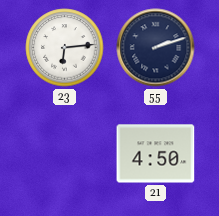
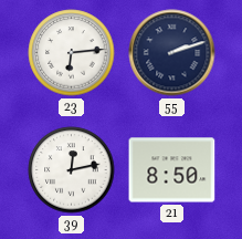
39: none -> 12:13 (72, 170)
21: 4:50 -> 8:50 (172, 170)
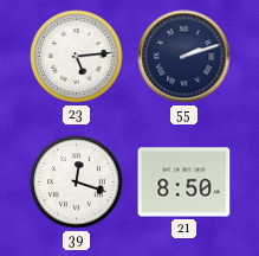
23: 6:14 -> 5:14 (77, 57)
39: 12:13 -> 12:18 (77, 183)
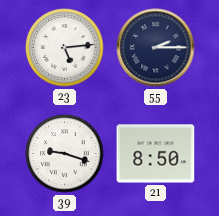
55: 2:12 -> 2:15 (156, 48)
39: 12:18 -> 9:18 (65, 154)
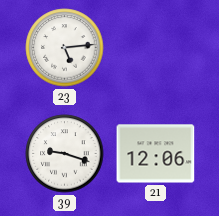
55: 2:15 -> none (156, 48)
21: 8:50 -> 12:06 (156, 154)
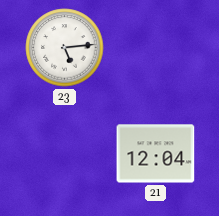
39: 9:18 -> none (65, 154)
21: 12:06 -> 12:04 (156, 154)
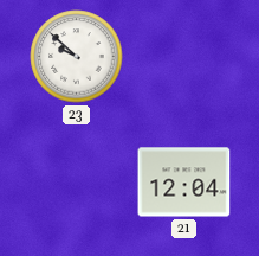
23: 5:14 -> 9:52 (77, 57)
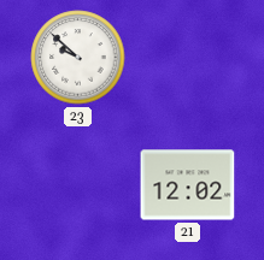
21: 12:04 -> 12:02 (188, 185)
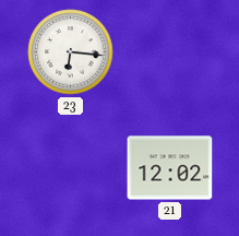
23: 9:52 -> 6:16 (71, 52)
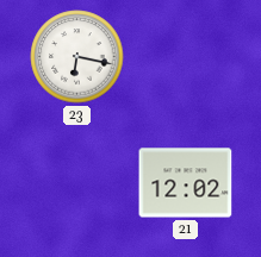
23: 6:16 -> 6:17 (77, 57)
